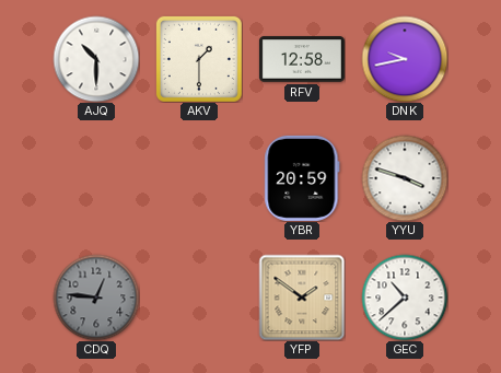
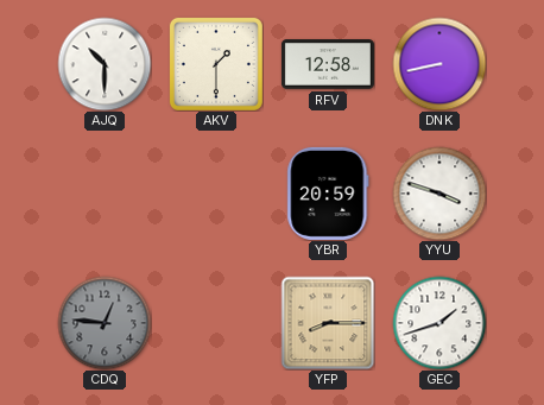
DNK: 9:43 -> 8:43 (439, 64)
YFP: 1:51 -> 8:15 (328, 323)
GEC: 10:38 -> 1:42 (439, 323)
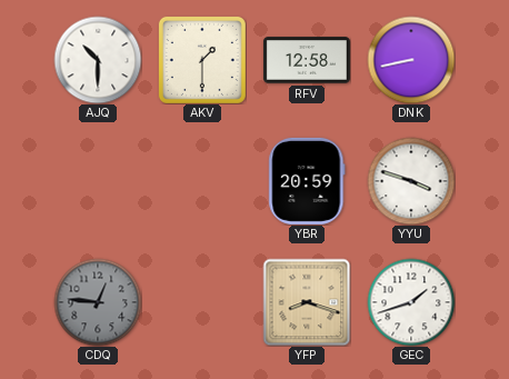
YFP: 8:15 -> 8:18 (307, 302)
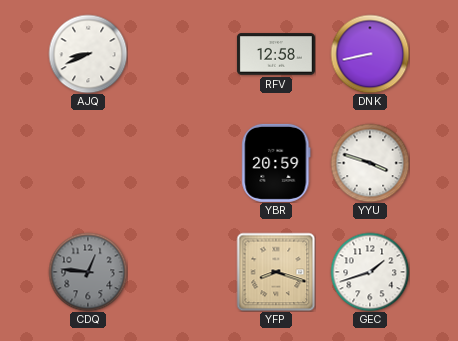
AJQ: 10:30 -> 8:41 (88, 54)
AKV: 1:30 -> none (202, 60)
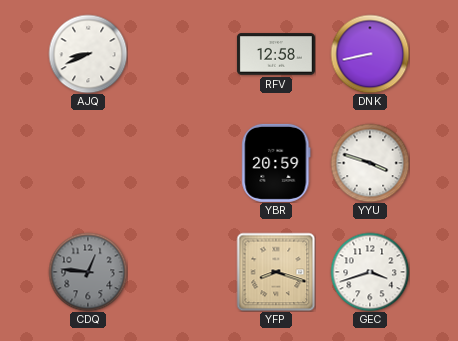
GEC: 1:42 -> 3:42 (370, 272)
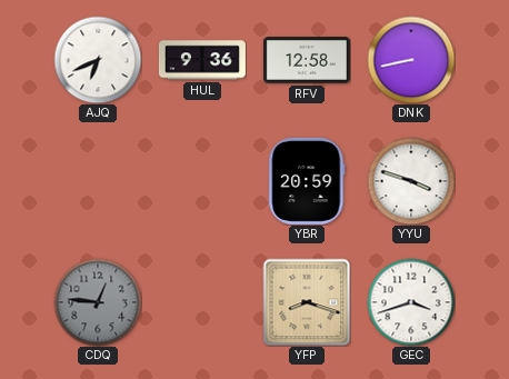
AJQ: 8:41 -> 6:41 (98, 60)
HUL: none -> 9:36 (202, 60)
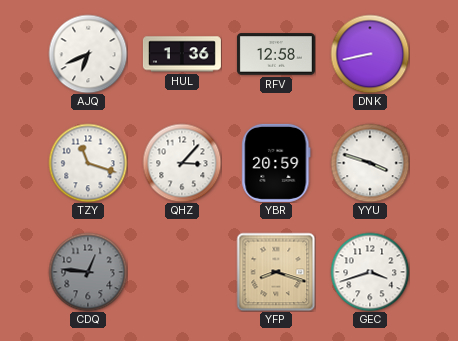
HUL: 9:36 -> 1:36 (182, 54)
TZY: none -> 11:18 (88, 163)
QHZ: none -> 3:07 (182, 163)
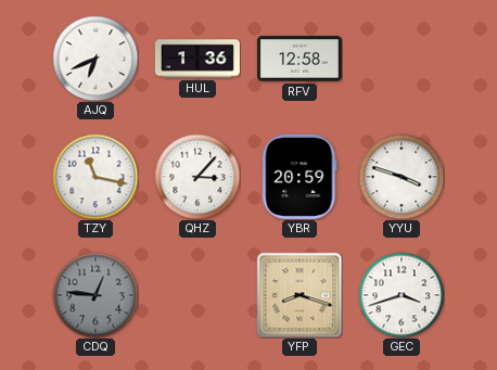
DNK: 8:43 -> none (370, 54)
TZY: 11:18 -> 11:17 (95, 177)
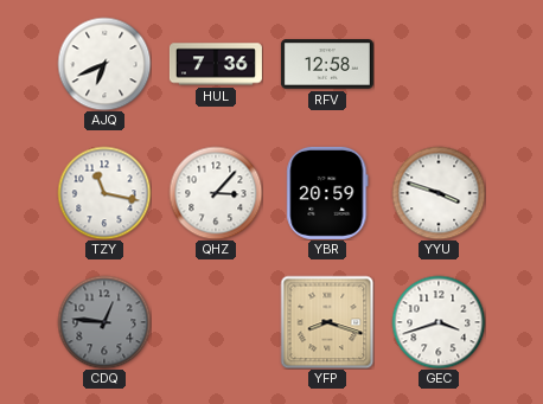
HUL: 1:36 -> 7:36 (216, 64)
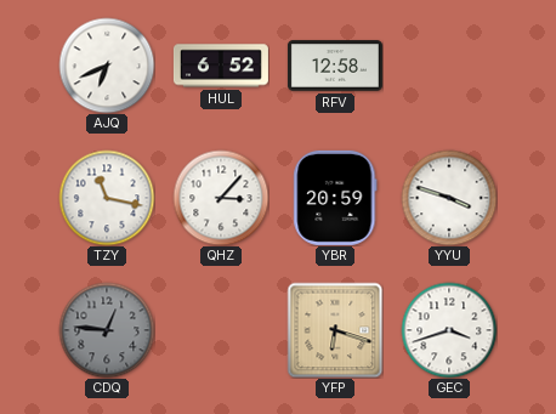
HUL: 7:36 -> 6:52 (221, 66)
YFP: 8:18 -> 6:18 (335, 330)
